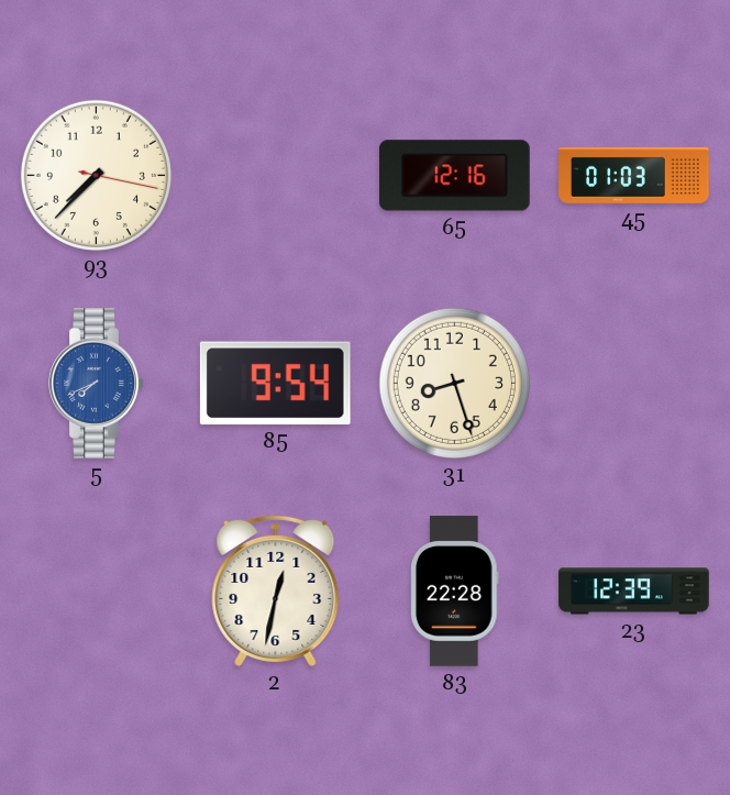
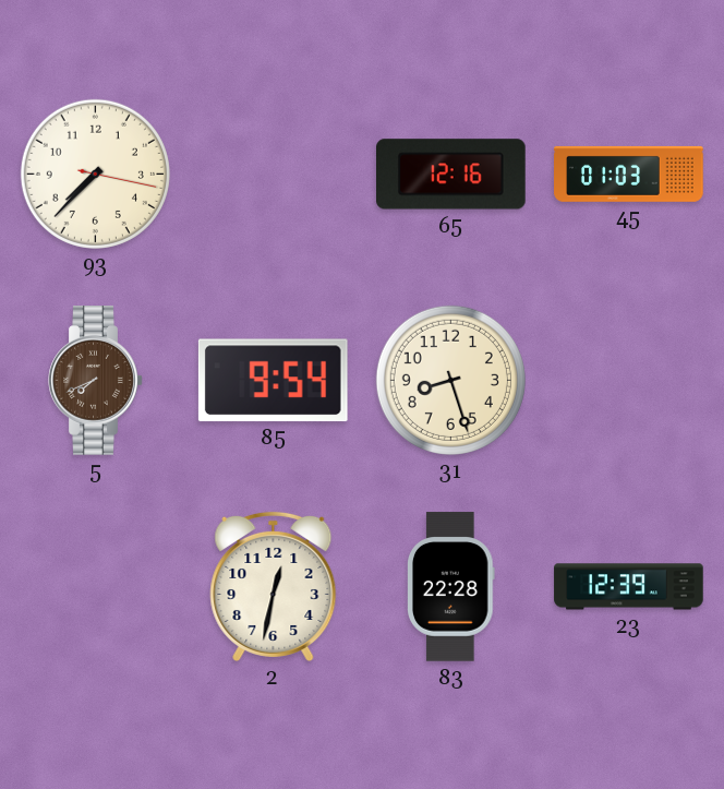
5 dial: blue -> brown (96, 381)
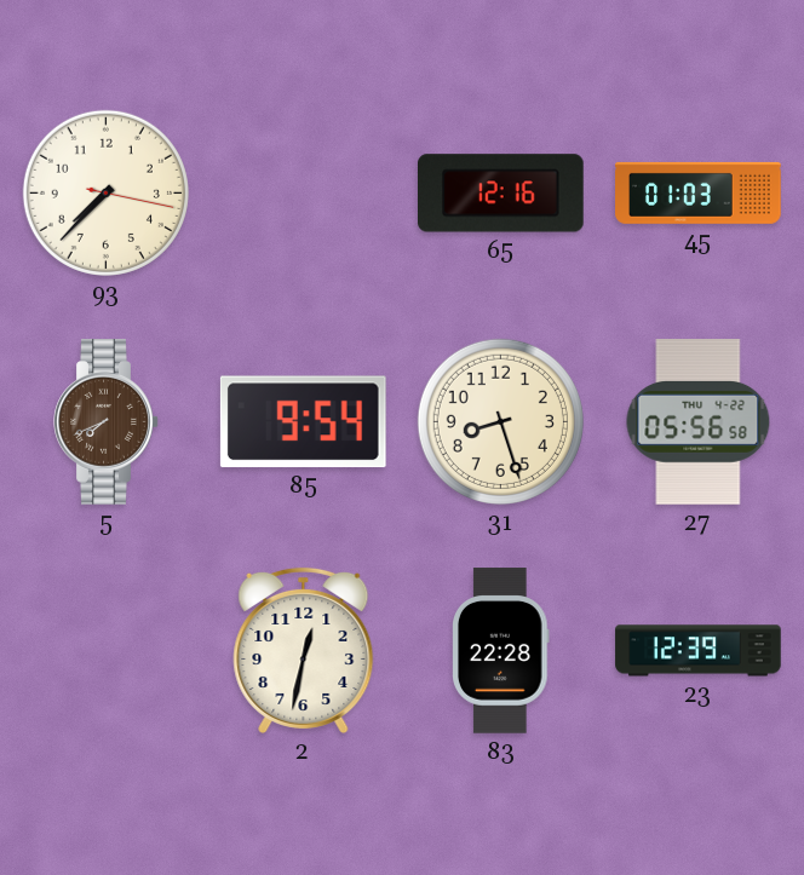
27: none -> 05:56 (699, 422)
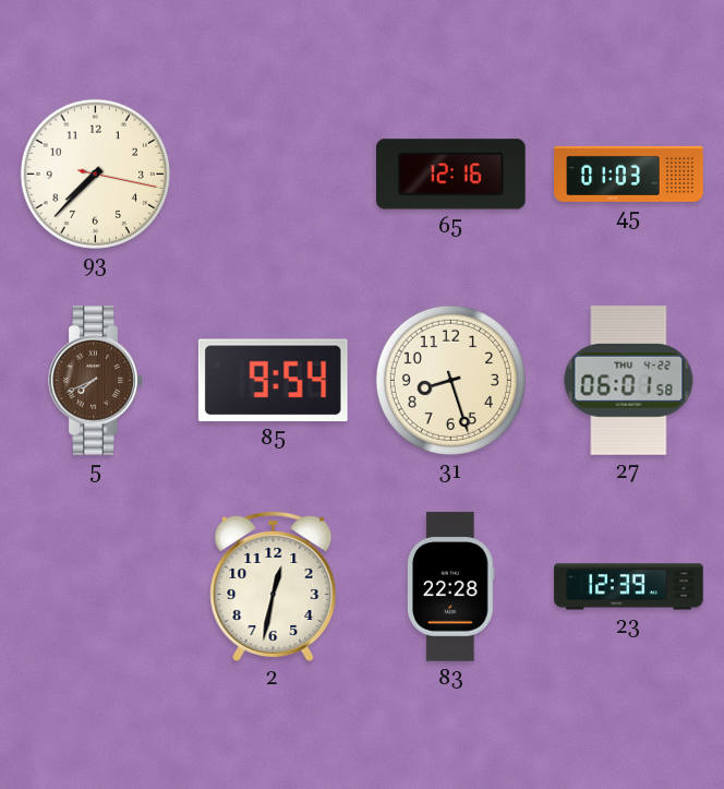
27: 05:56 -> 06:01 (629, 381)
